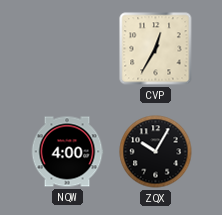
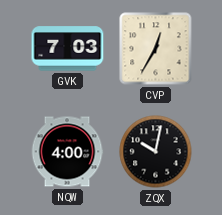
GVK: none -> 7:03 (68, 49)
ZQX: 10:05 -> 10:02 (156, 152)
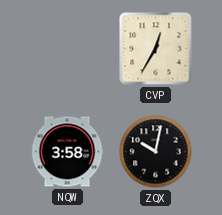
GVK: 7:03 -> none (68, 49)
NQW: 4:00 -> 3:58 (67, 152)
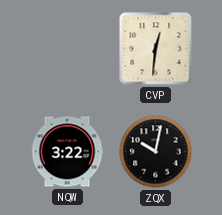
CVP: 12:35 -> 12:31 (156, 49)
NQW: 3:58 -> 3:22 (67, 152)
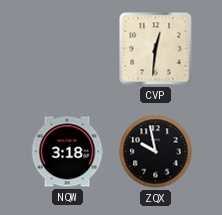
NQW: 3:22 -> 3:18 (67, 152)
ZQX: 10:02 -> 9:58 (156, 152)
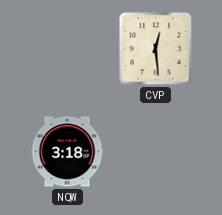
CVP: 12:31 -> 12:29 (156, 49)
ZQX: 9:58 -> none (156, 152)
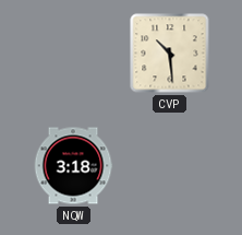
CVP: 12:29 -> 10:29 (170, 54)
